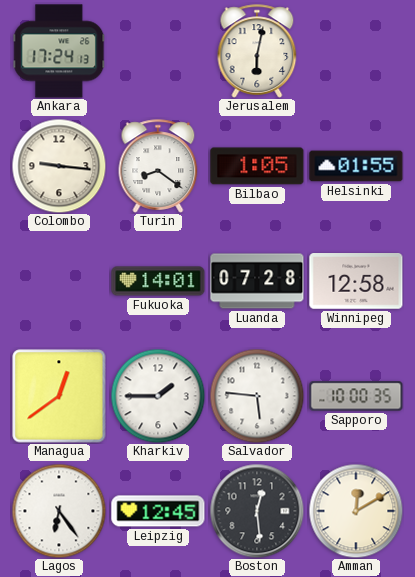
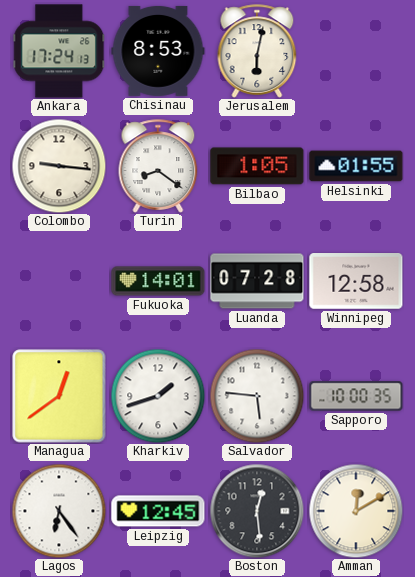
Chisinau: none -> 8:53 (158, 51)
Kharkiv: 1:45 -> 1:42 (158, 396)
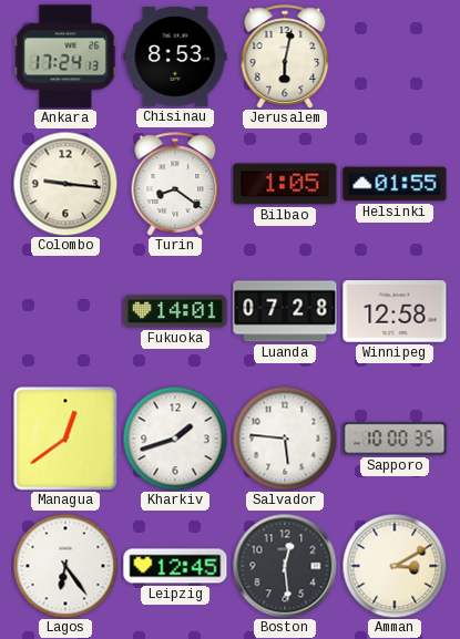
Amman: 12:10 -> 3:10 (395, 566)
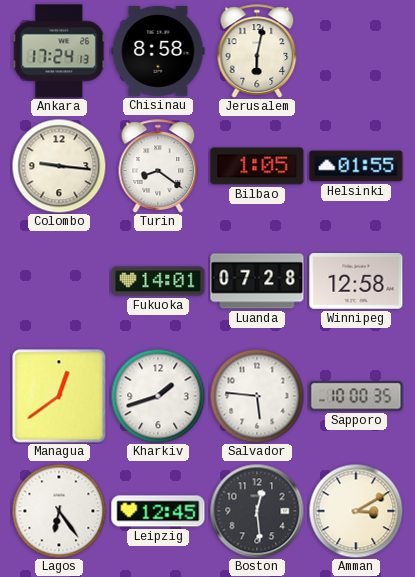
Chisinau: 8:53 -> 8:58 (158, 51)
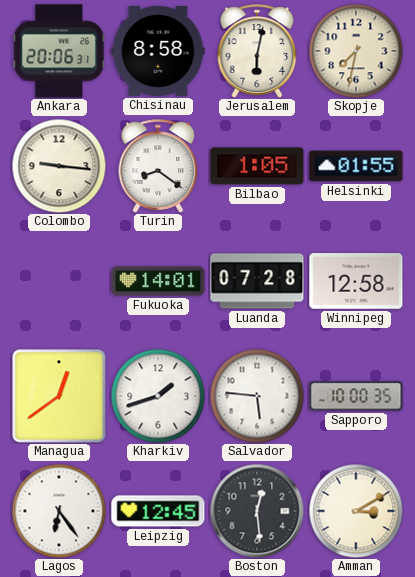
Ankara: 17:24 -> 20:06 (59, 51)
Skopje: none -> 7:32 (356, 51)
